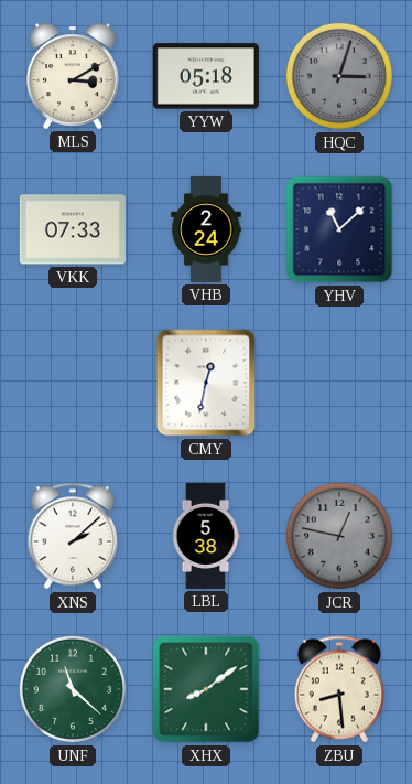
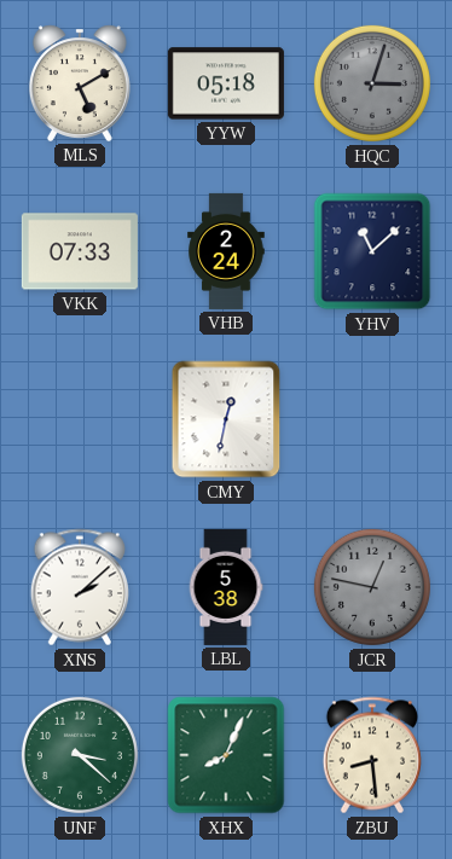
MLS: 3:10 -> 5:10 (80, 83)
UNF: 11:22 -> 3:22 (80, 755)
XHX: 8:09 -> 8:04 (226, 755)
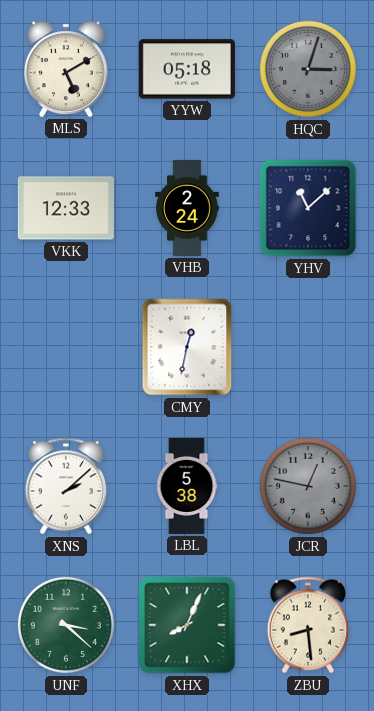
VKK: 07:33 -> 12:33 (66, 208)
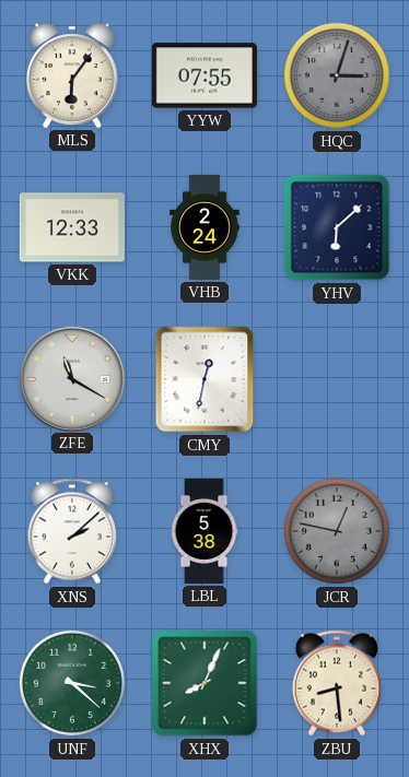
MLS: 5:10 -> 6:06 (72, 75)
YYW: 05:18 -> 07:55 (204, 75)
YHV: 11:08 -> 6:08 (337, 227)
ZFE: none -> 11:20 (71, 378)
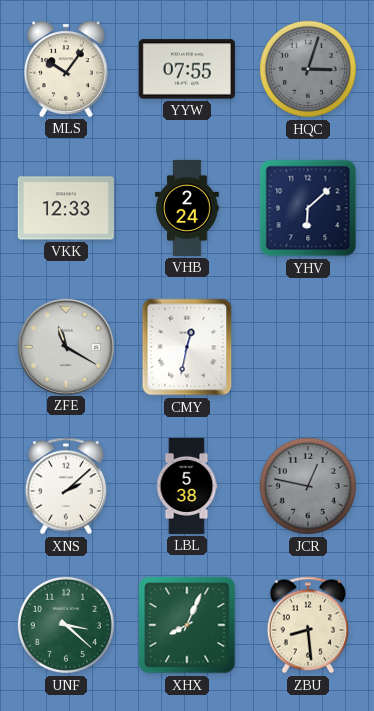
MLS: 6:06 -> 10:06 (66, 69)
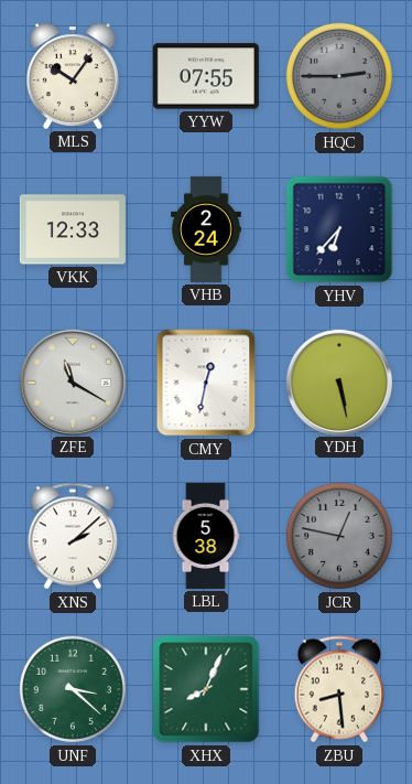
HQC: 3:03 -> 2:45 (339, 76)
YHV: 6:08 -> 6:37 (339, 229)
YDH: none -> 5:28 (338, 382)
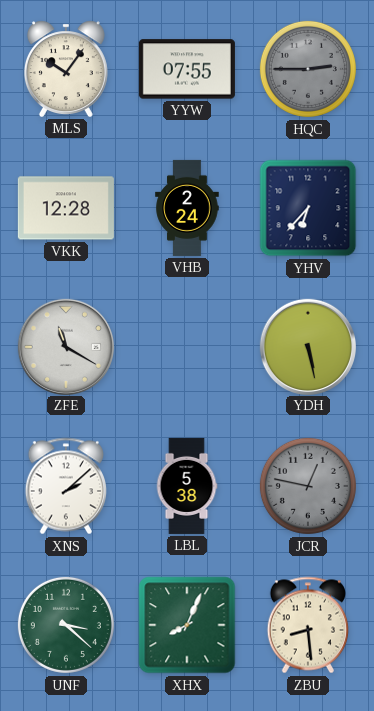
VKK: 12:33 -> 12:28 (66, 208)
CMY: 12:32 -> none (206, 383)
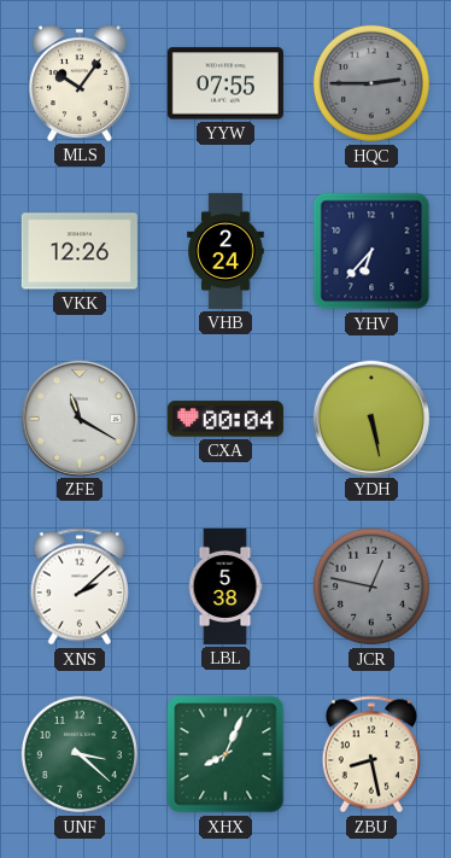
VKK: 12:28 -> 12:26 (80, 251)
CXA: none -> 00:04 (225, 419)
ZBU: 8:29 -> 8:28 (370, 754)
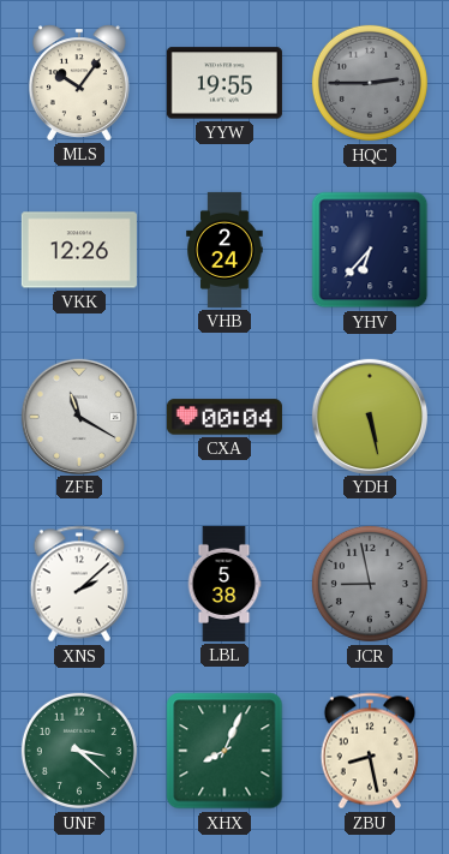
YYW: 07:55 -> 19:55 (224, 83)
JCR: 12:47 -> 8:58 (370, 584)
